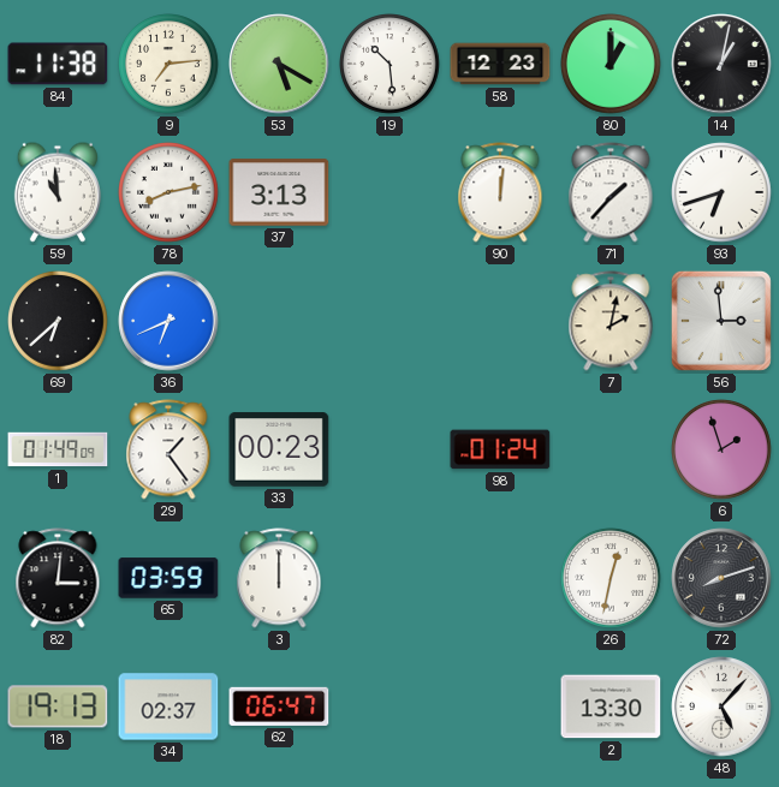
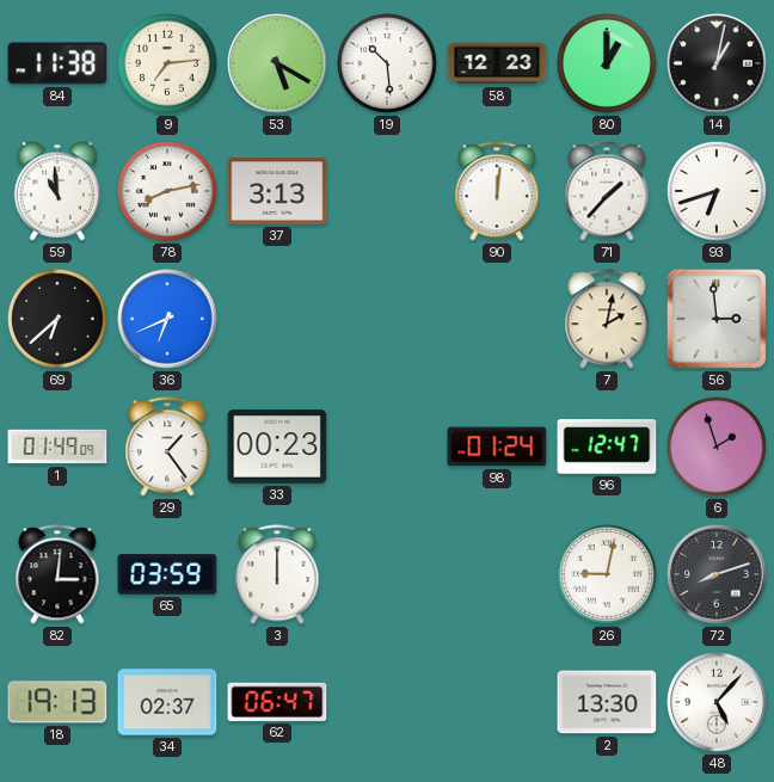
96: none -> 12:47 (607, 447)
26: 12:32 -> 9:02 (608, 575)
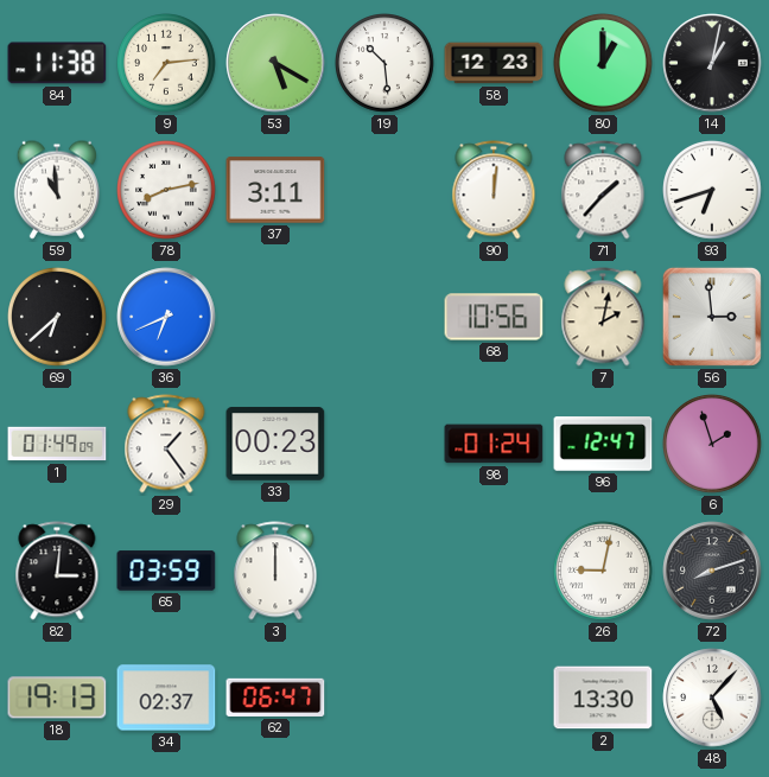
37: 3:13 -> 3:11 (275, 190)
68: none -> 10:56 (494, 317)
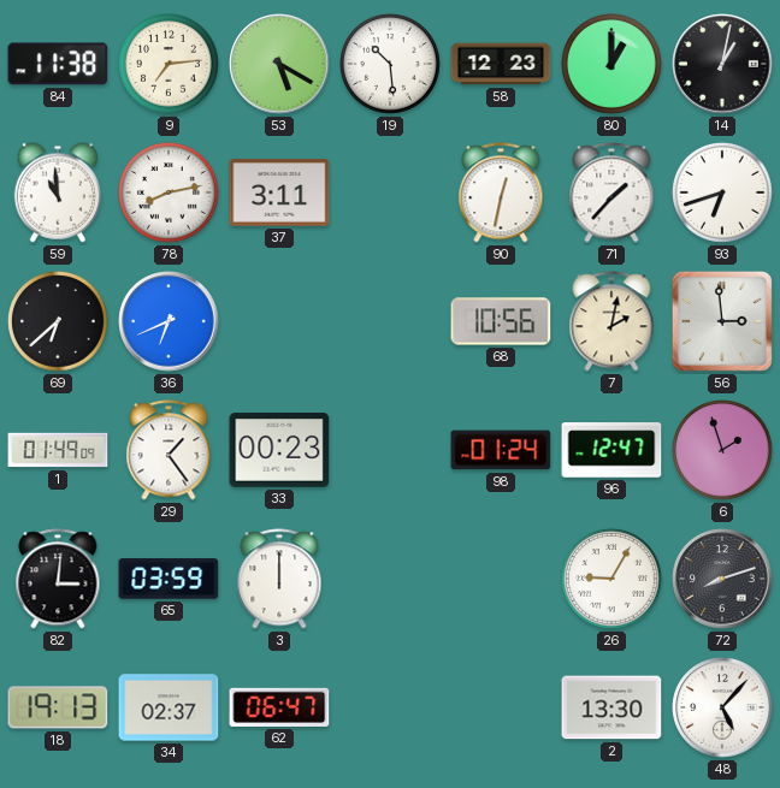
90: 12:01 -> 12:32 (501, 192)
26: 9:02 -> 9:05 (613, 580)
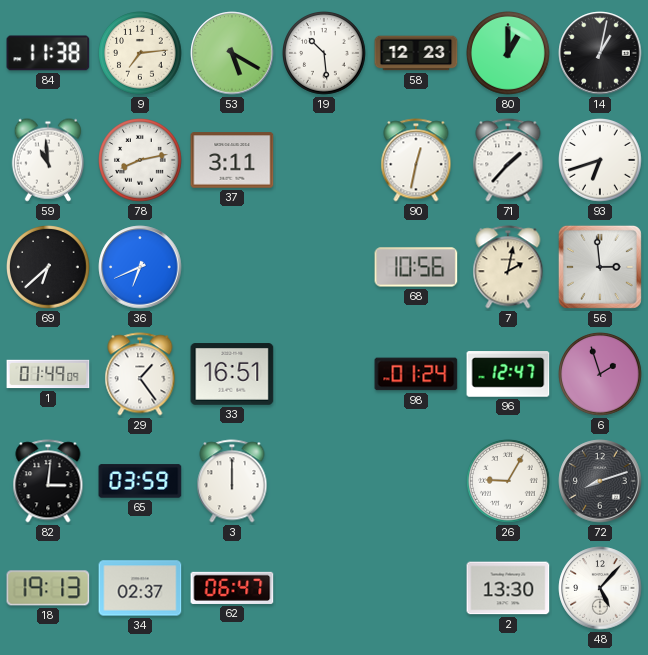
33: 00:23 -> 16:51 (232, 374)
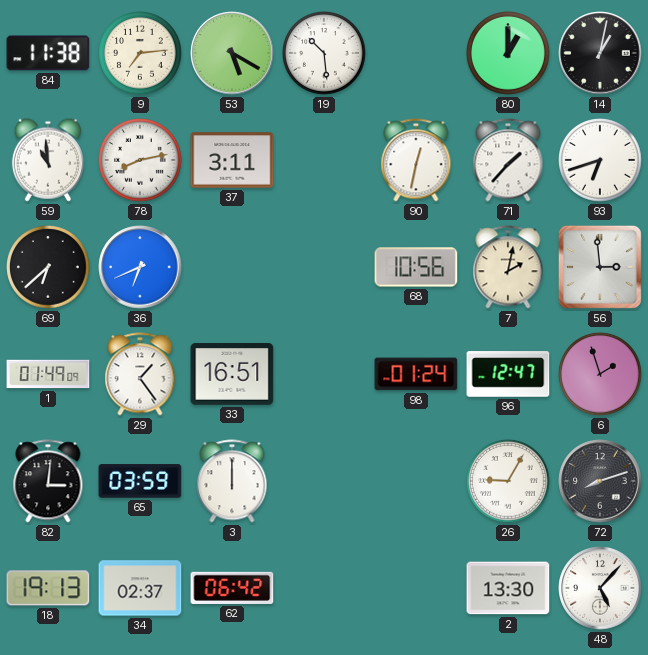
58: 12:23 -> none (416, 53)
62: 06:47 -> 06:42 (232, 588)
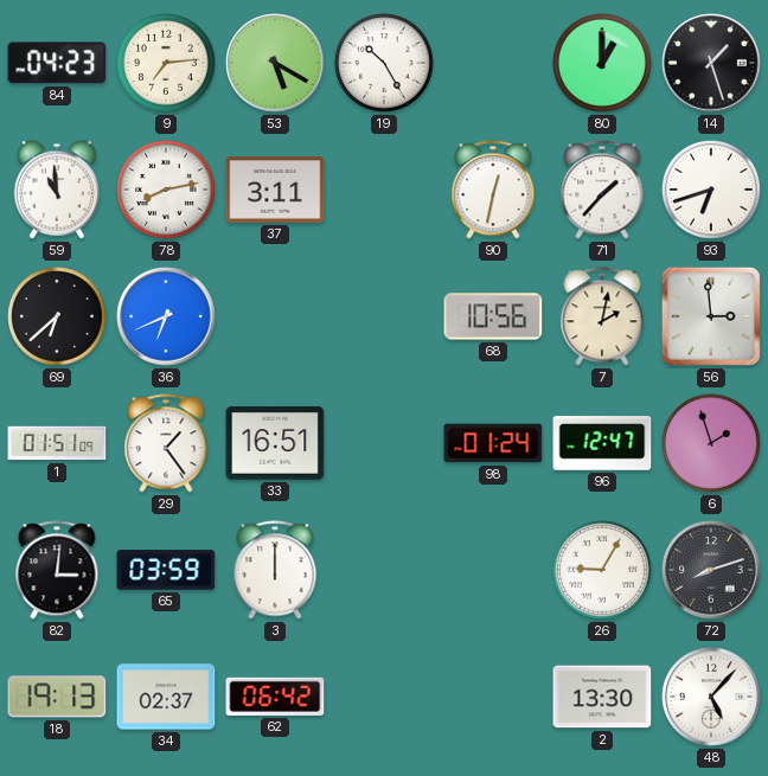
84: 11:38 -> 04:23 (57, 63)
19: 10:29 -> 10:25 (385, 64)
14: 1:02 -> 1:27 (711, 63)
1: 01:49 -> 01:51 (57, 443)
